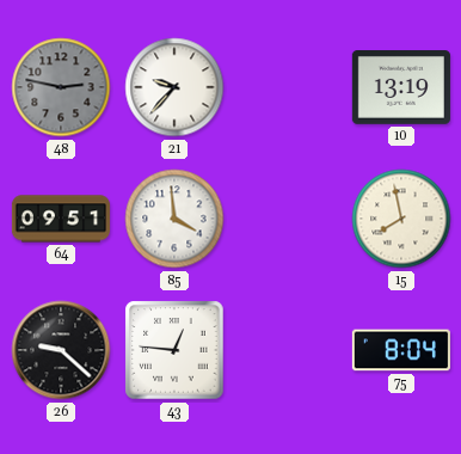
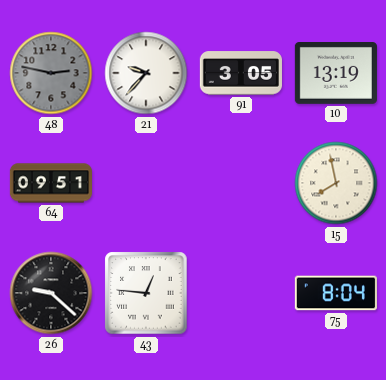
91: none -> 3:05 (241, 73)
85: 3:59 -> none (174, 219)
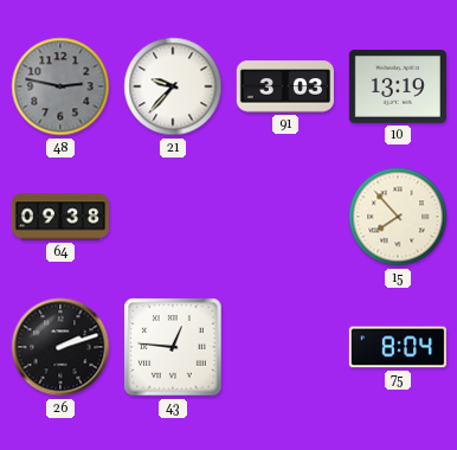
91: 3:05 -> 3:03 (285, 86)
64: 09:51 -> 09:38 (59, 217)
15: 7:58 -> 7:53 (398, 217)
26: 9:22 -> 2:12 (60, 347)
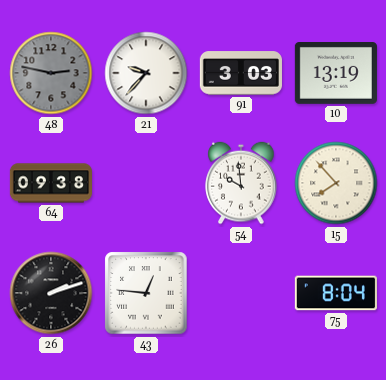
54: none -> 9:59 (241, 183)
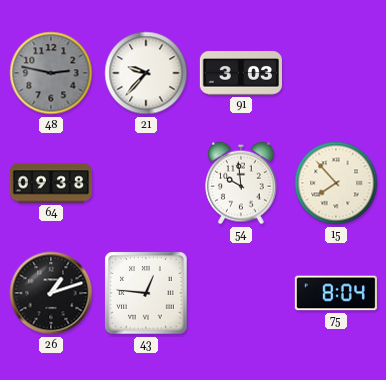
10: 13:19 -> none (336, 74)
26: 2:12 -> 1:12 (51, 293)
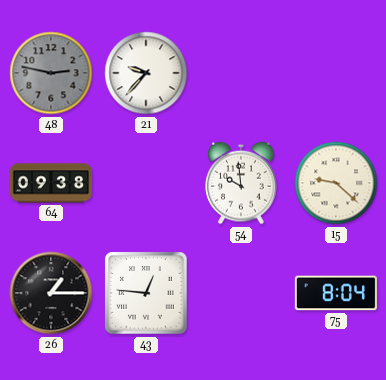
91: 3:03 -> none (241, 73)
15: 7:53 -> 9:22 (336, 183)
26: 1:12 -> 1:15 (51, 293)
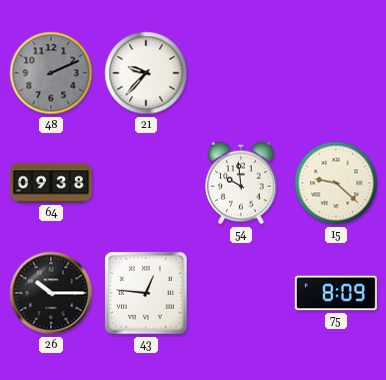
48: 2:47 -> 2:11 (51, 73)
26: 1:15 -> 10:15 (51, 293)
75: 8:04 -> 8:09 (336, 293)
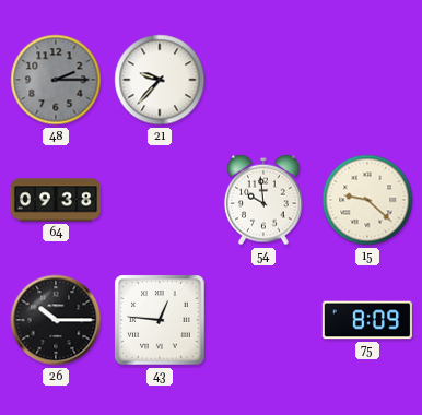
48: 2:11 -> 2:15 (56, 80)
